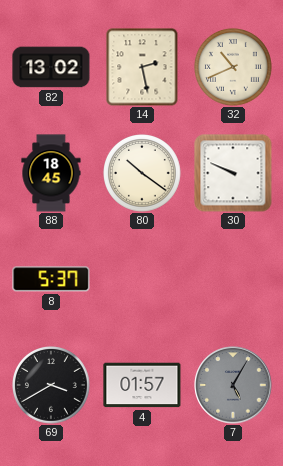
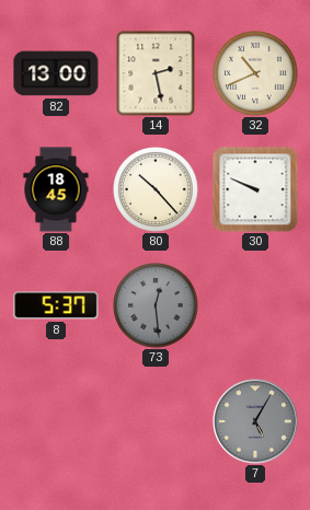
82: 13:02 -> 13:00 (56, 73)
80: 10:21 -> 10:23 (157, 190)
73: none -> 12:29 (157, 306)
69: 3:40 -> none (52, 386)
4: 01:57 -> none (142, 385)
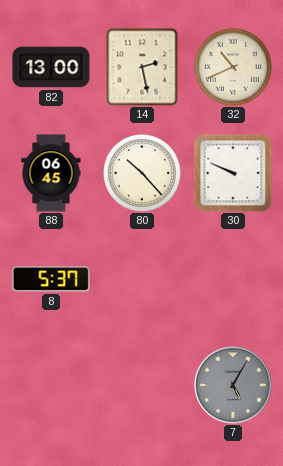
88: 18:45 -> 06:45 (51, 173)
73: 12:29 -> none (157, 306)
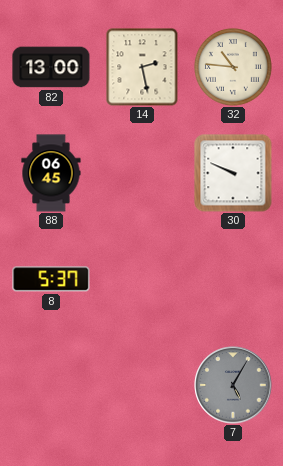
32: 10:41 -> 10:46 (234, 68)
80: 10:23 -> none (143, 174)
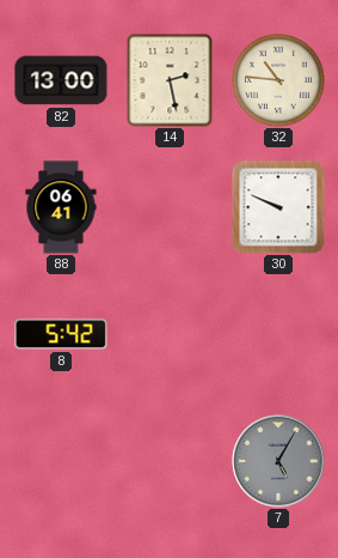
88: 06:45 -> 06:41 (61, 207)
8: 5:37 -> 5:42 (61, 334)
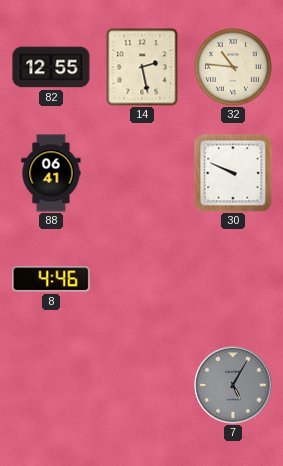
82: 13:00 -> 12:55 (51, 67)
8: 5:42 -> 4:46 (51, 279)
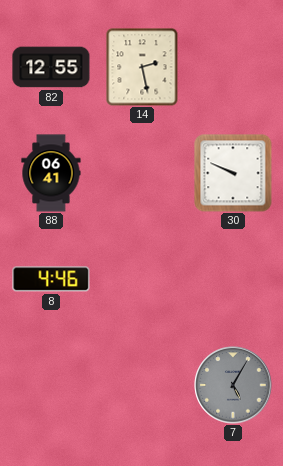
32: 10:46 -> none (234, 68)
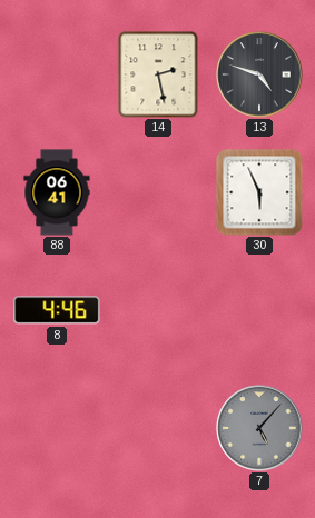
82: 12:55 -> none (51, 67)
13: none -> 4:48 (259, 74)
30: 9:49 -> 5:56 (259, 192)
7: 5:05 -> 5:07 (259, 428)
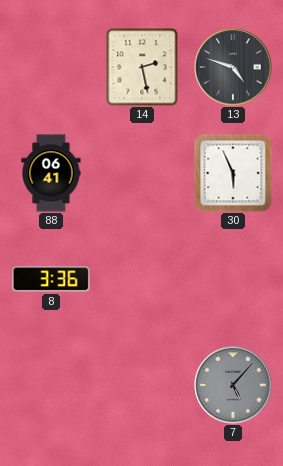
8: 4:46 -> 3:36 (51, 279)
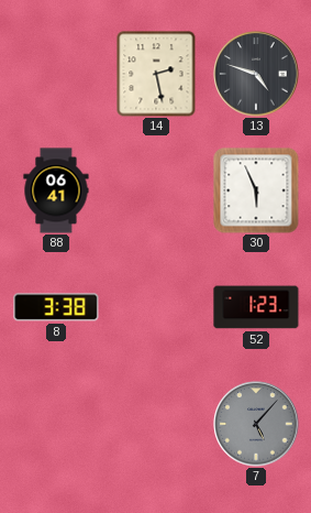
8: 3:36 -> 3:38 (56, 307)
52: none -> 1:23 (256, 307)
